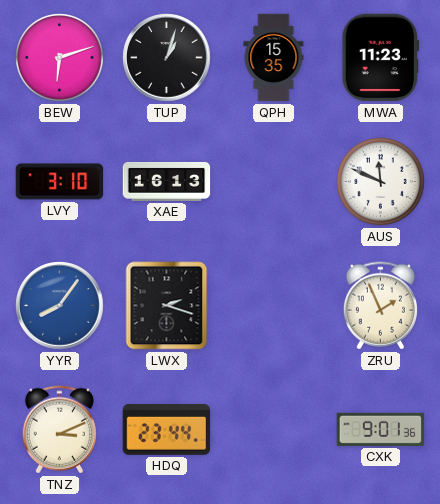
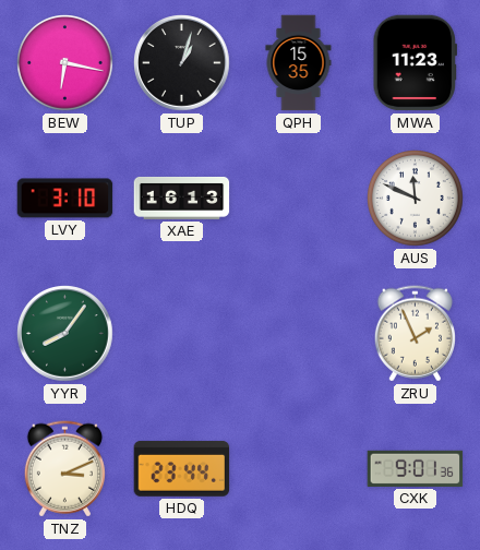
BEW: 6:12 -> 6:17 (65, 63)
YYR dial: blue -> green (65, 334)
LWX: 2:18 -> none (167, 306)
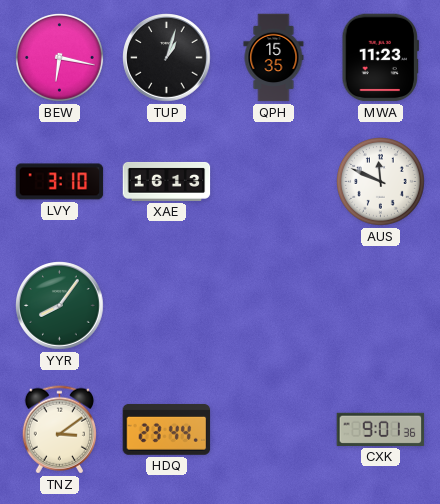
ZRU: 1:56 -> none (415, 334)
TNZ: 3:11 -> 3:09 (59, 430)
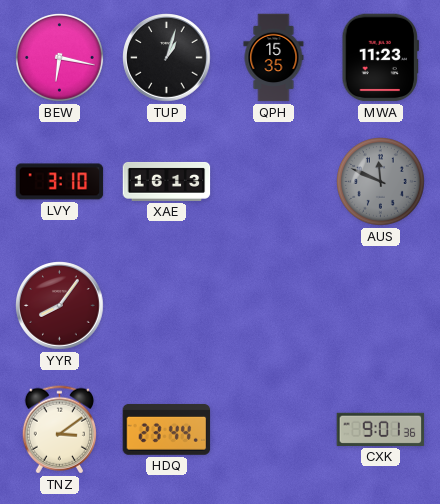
AUS dial: white -> grey (381, 182)
YYR dial: green -> burgundy (60, 306)
